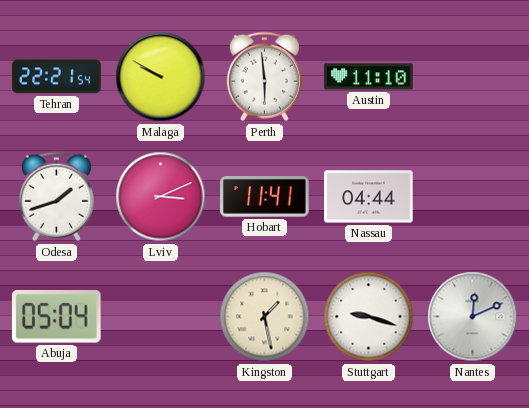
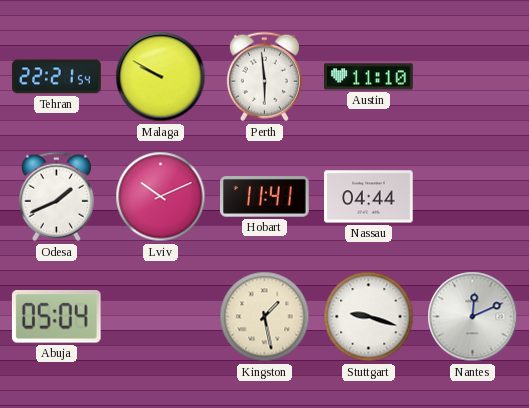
Odesa: 1:42 -> 1:41 (56, 197)
Lviv: 3:11 -> 10:11 (161, 197)
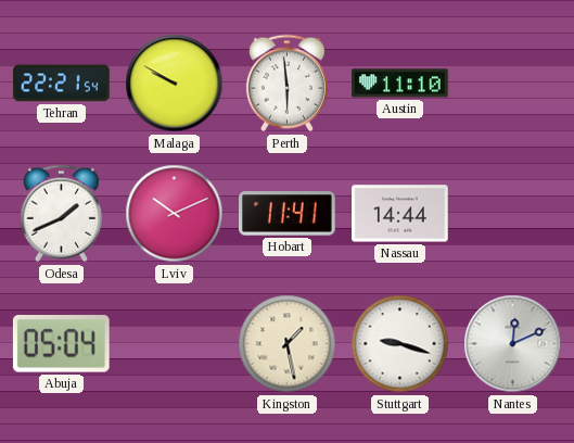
Nassau: 04:44 -> 14:44 (400, 214)
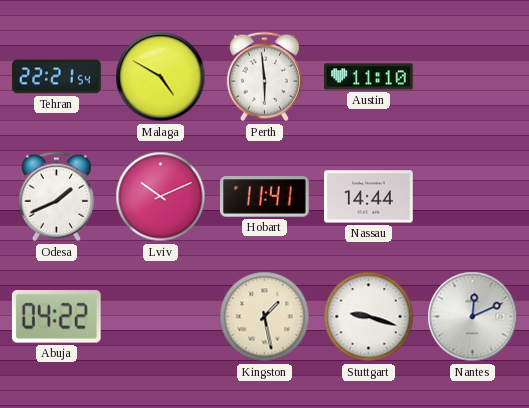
Malaga: 9:50 -> 4:50 (161, 77)
Abuja: 05:04 -> 04:22 (56, 317)
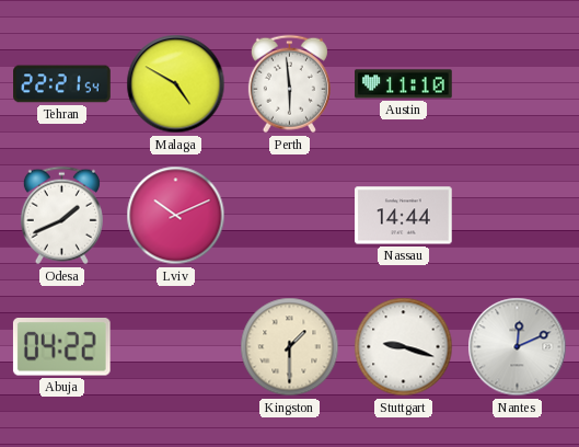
Hobart: 11:41 -> none (265, 197)
Kingston: 1:28 -> 1:30 (290, 347)
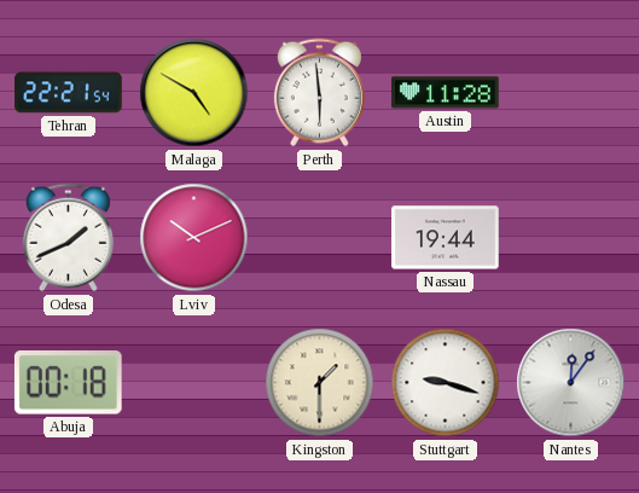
Austin: 11:10 -> 11:28 (446, 93)
Nassau: 14:44 -> 19:44 (446, 238)
Abuja: 04:22 -> 00:18 (68, 383)
Nantes: 12:11 -> 12:06 (571, 383)
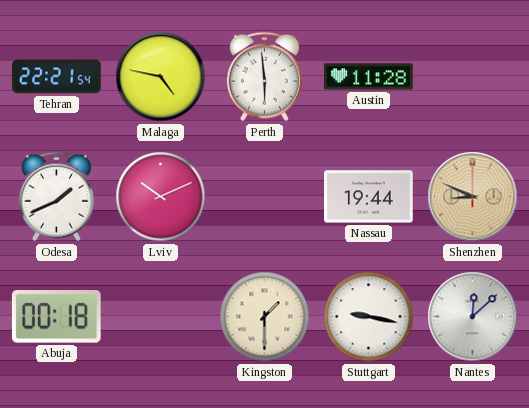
Malaga: 4:50 -> 4:47 (161, 77)
Shenzhen: none -> 8:49 (473, 197)
Stuttgart: 9:18 -> 9:17 (369, 317)
Nantes: 12:06 -> 12:08 (473, 317)
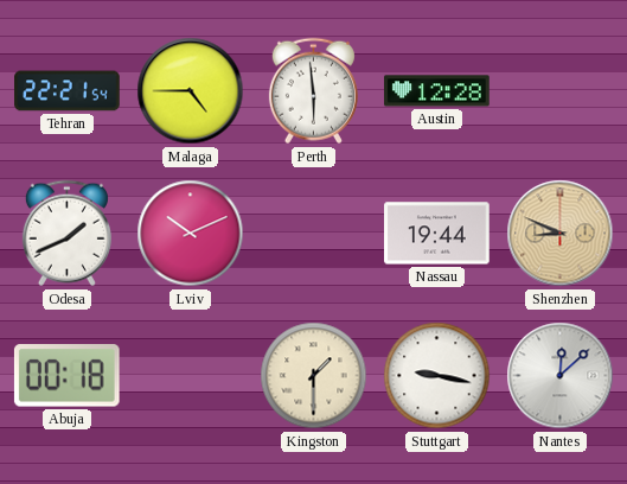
Malaga: 4:47 -> 4:45 (191, 91)
Austin: 11:28 -> 12:28 (437, 91)
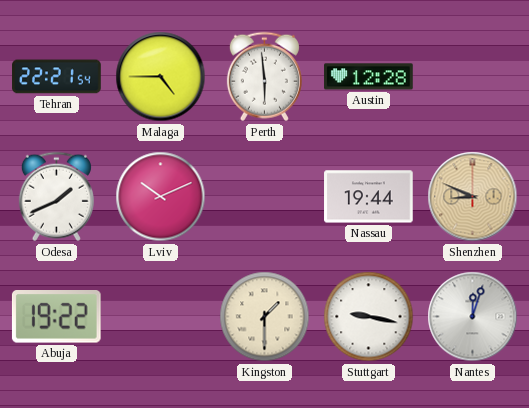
Abuja: 00:18 -> 19:22 (56, 317)
Nantes: 12:08 -> 12:03 (473, 317)
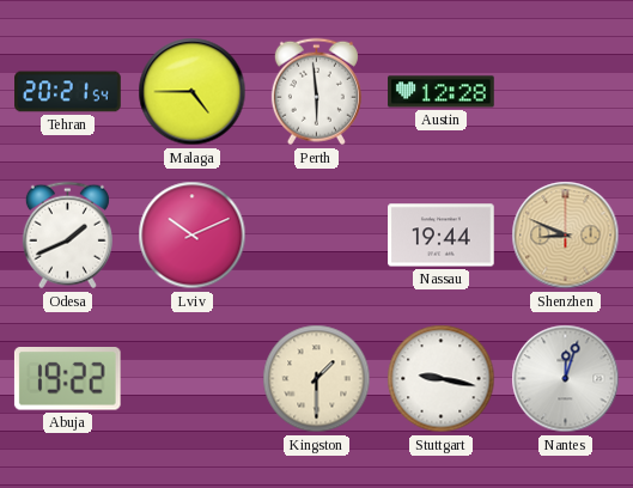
Tehran: 22:21 -> 20:21 (68, 92)
